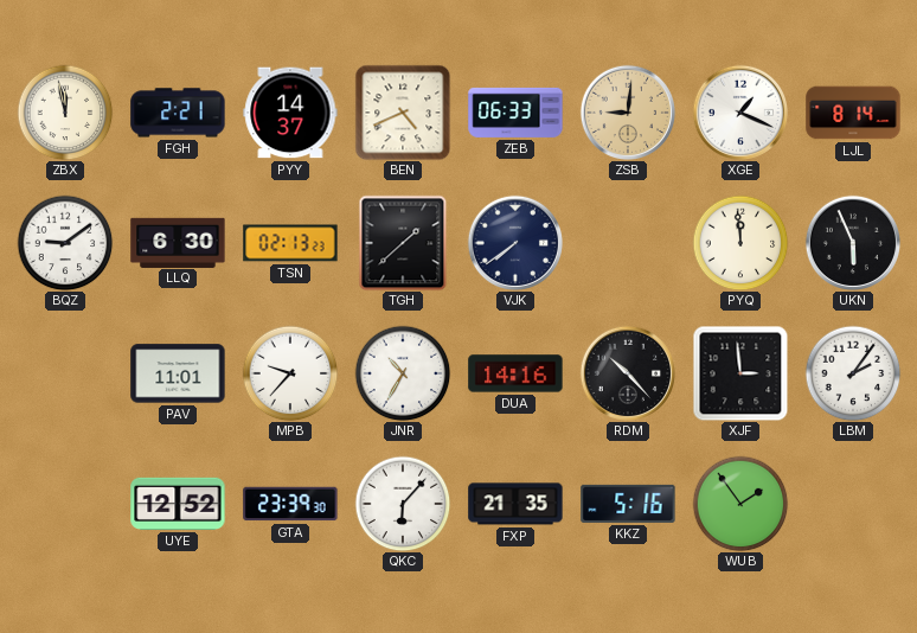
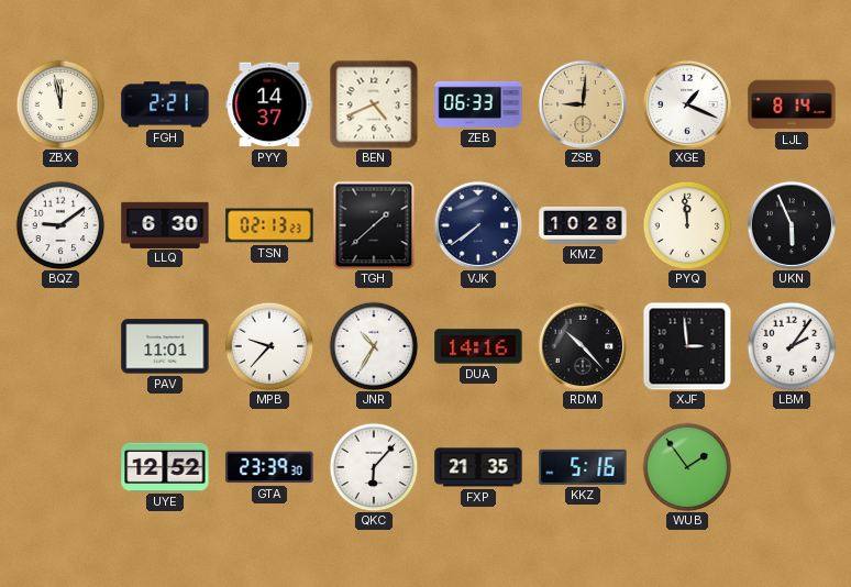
KMZ: none -> 10:28 (583, 225)
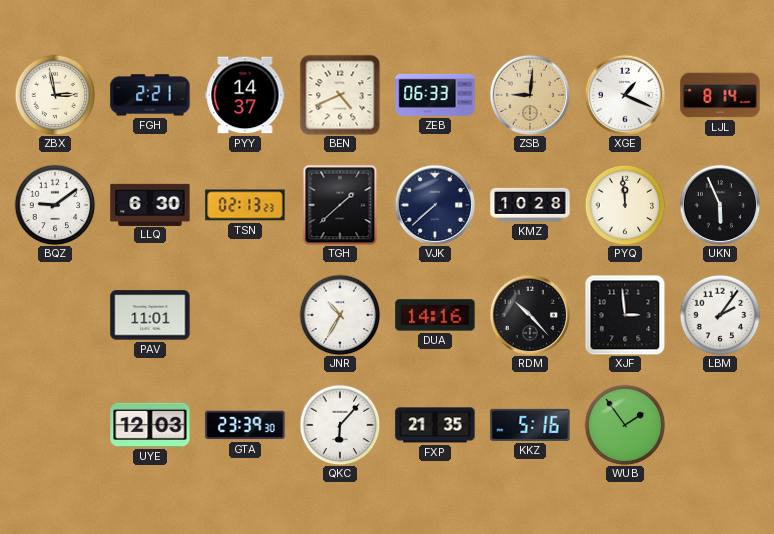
ZBX: 11:58 -> 2:58 (55, 95)
VJK: 7:39 -> 7:38 (434, 204)
MPB: 9:37 -> none (269, 346)
UYE: 12:52 -> 12:03 (150, 425)
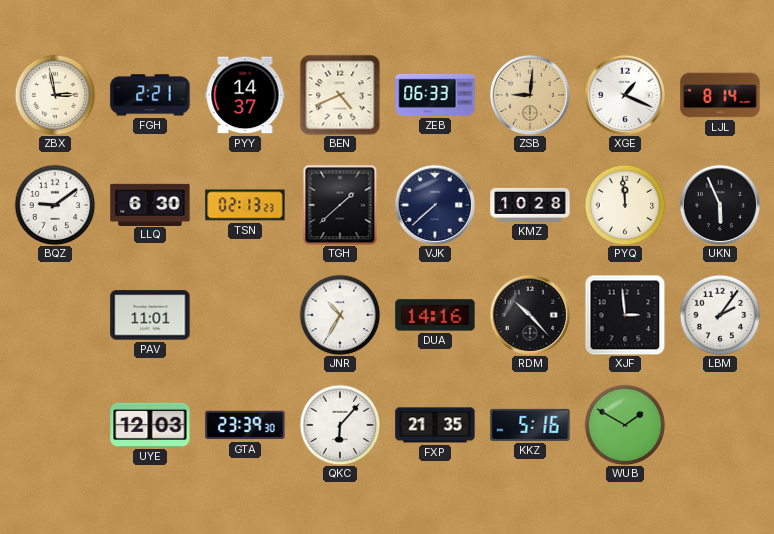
WUB: 1:54 -> 1:50 (625, 425)
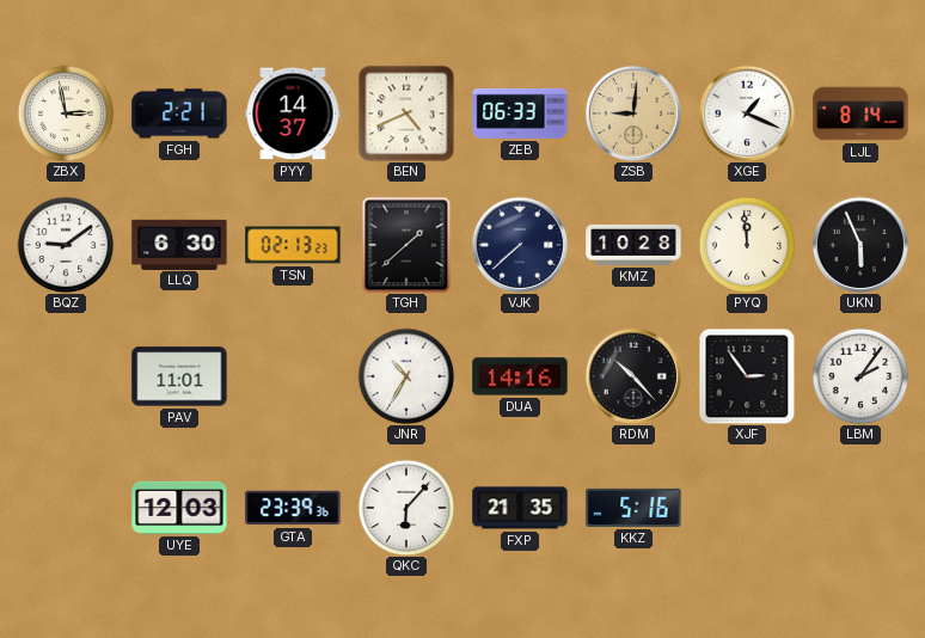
XJF: 2:59 -> 2:54 (747, 376)
GTA: 23:39:30 -> 23:39:36 (293, 508)
WUB: 1:50 -> none (625, 425)
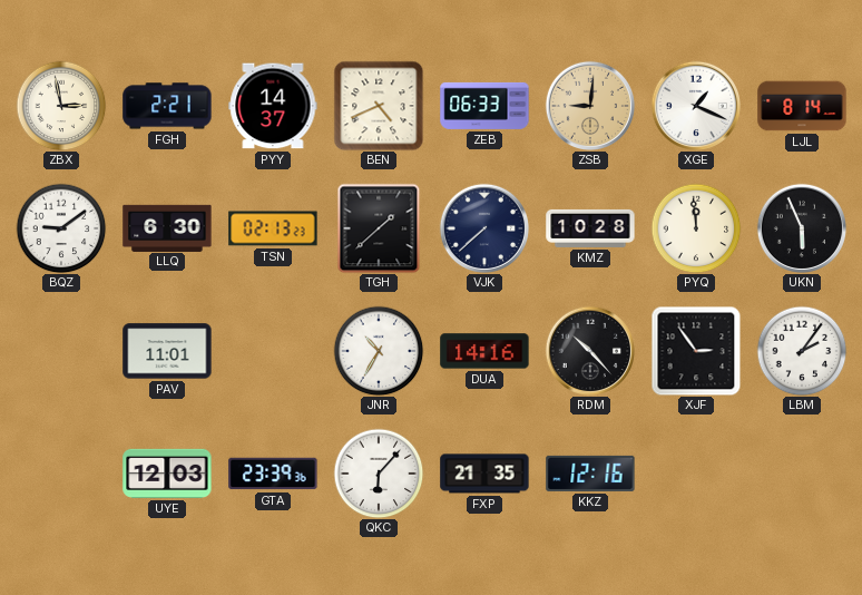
KKZ: 5:16 -> 12:16 (590, 474)
